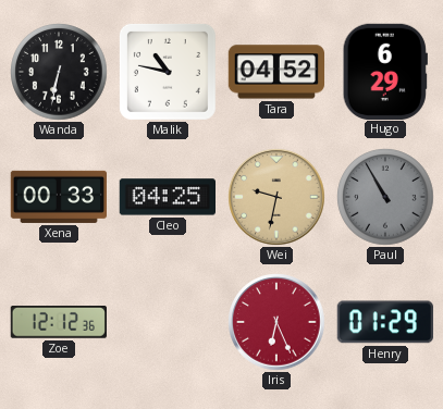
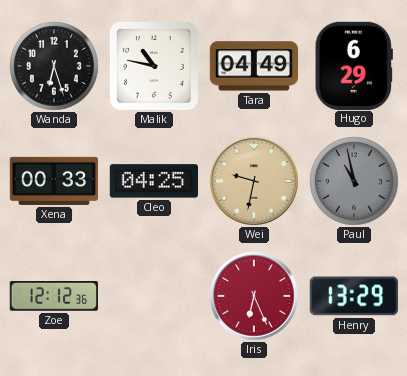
Wanda: 6:32 -> 6:27 (54, 66)
Tara: 04:52 -> 04:49 (253, 66)
Paul: 10:55 -> 10:58 (354, 181)
Henry: 01:29 -> 13:29 (354, 296)
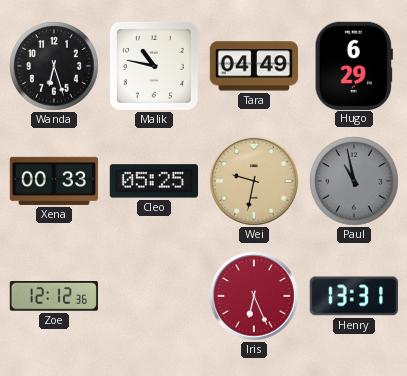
Cleo: 04:25 -> 05:25 (153, 181)
Henry: 13:29 -> 13:31 (354, 296)
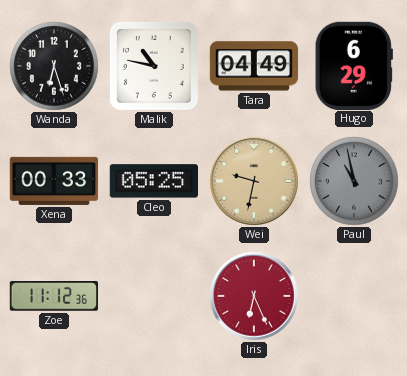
Zoe: 12:12 -> 11:12 (53, 297)
Henry: 13:31 -> none (354, 296)
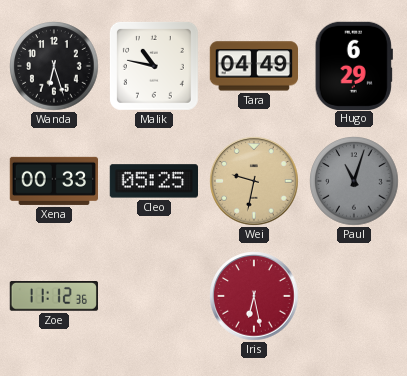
Paul: 10:58 -> 11:03 (354, 181)
Iris: 6:26 -> 6:28 (254, 296)
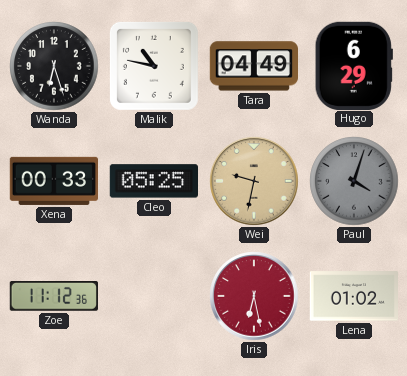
Paul: 11:03 -> 4:03 (354, 181)
Lena: none -> 01:02 (353, 296)
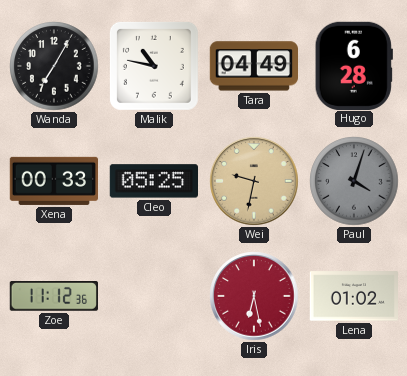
Wanda: 6:27 -> 7:05 (54, 66)
Hugo: 6:29 -> 6:28 (354, 65)
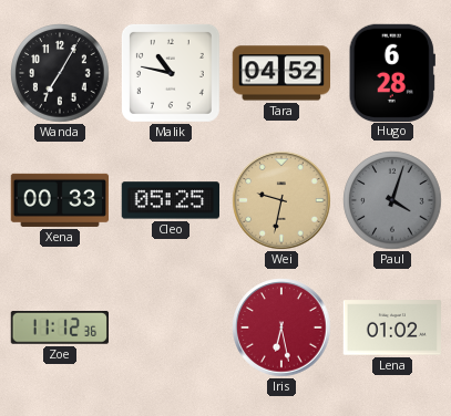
Tara: 04:49 -> 04:52 (280, 73)
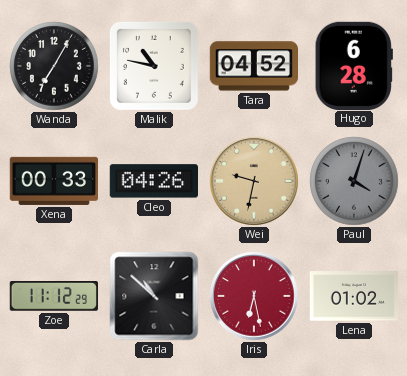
Cleo: 05:25 -> 04:26 (153, 181)
Zoe: 11:12:36 -> 11:12:29 (53, 297)
Carla: none -> 10:52 (154, 296)
